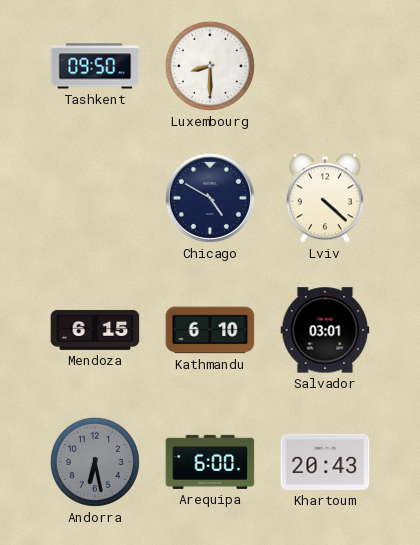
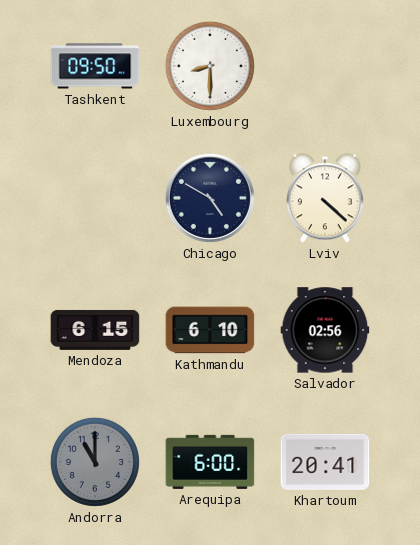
Salvador: 03:01 -> 02:56 (325, 330)
Andorra: 6:28 -> 11:00 (95, 462)
Khartoum: 20:43 -> 20:41 (325, 462)
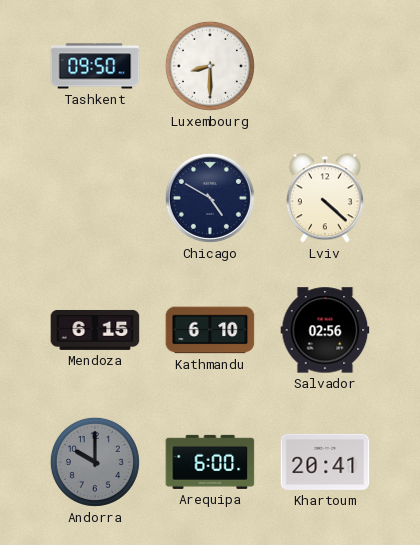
Andorra: 11:00 -> 10:00 (95, 462)
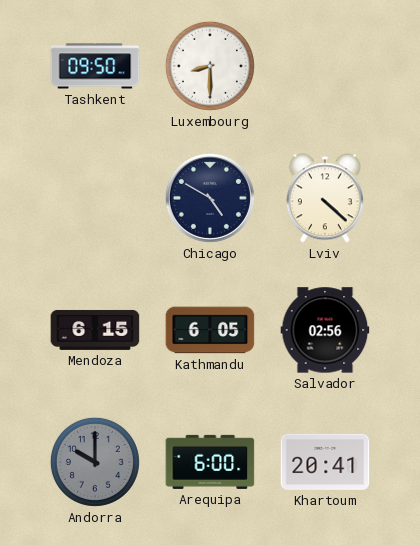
Kathmandu: 6:10 -> 6:05 (210, 330)
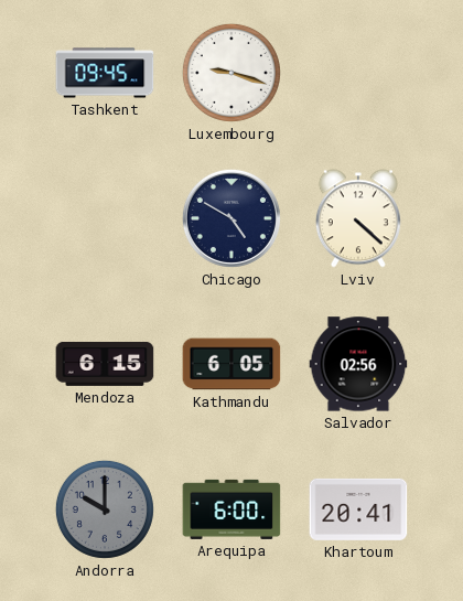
Tashkent: 09:50 -> 09:45 (105, 73)
Luxembourg: 8:30 -> 9:18 (232, 73)
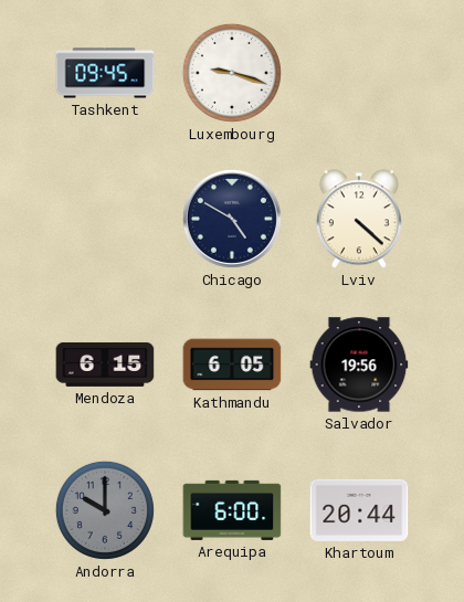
Salvador: 02:56 -> 19:56 (359, 365)
Khartoum: 20:41 -> 20:44 (359, 510)
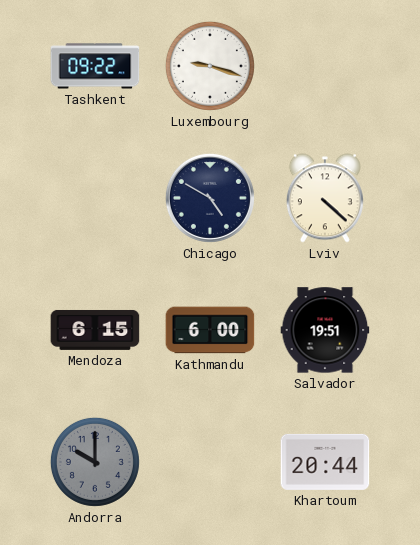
Tashkent: 09:45 -> 09:22 (95, 66)
Kathmandu: 6:05 -> 6:00 (210, 330)
Salvador: 19:56 -> 19:51 (325, 330)
Arequipa: 6:00 -> none (232, 510)
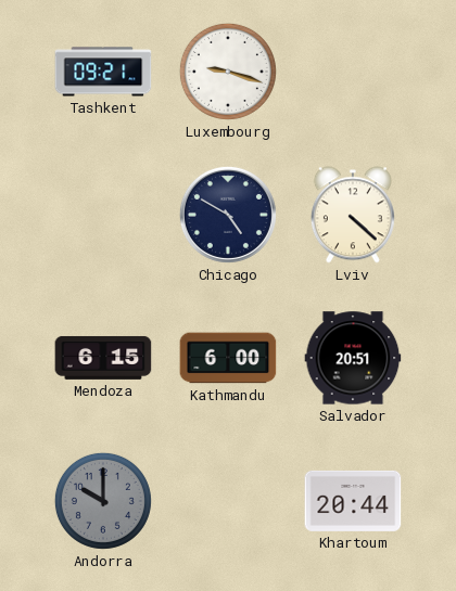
Tashkent: 09:22 -> 09:21 (103, 72)
Salvador: 19:51 -> 20:51 (353, 358)
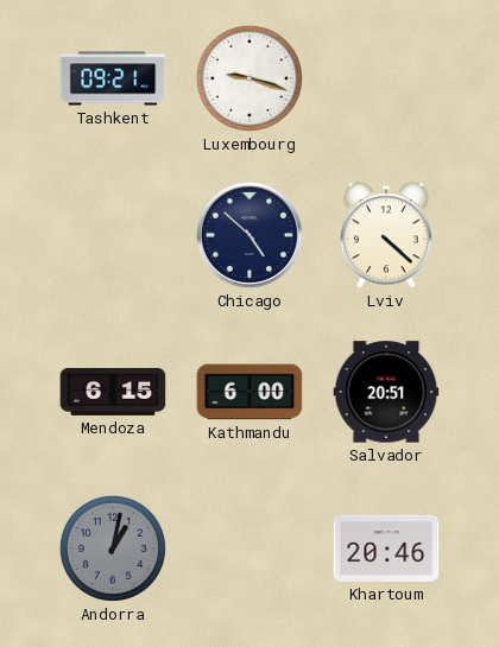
Chicago: 4:50 -> 4:52 (249, 235)
Andorra: 10:00 -> 1:02 (113, 548)
Khartoum: 20:44 -> 20:46 (386, 548)
